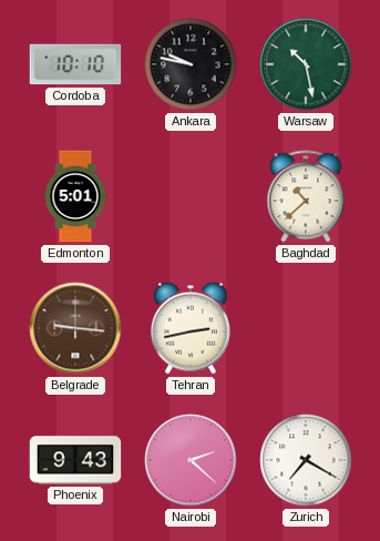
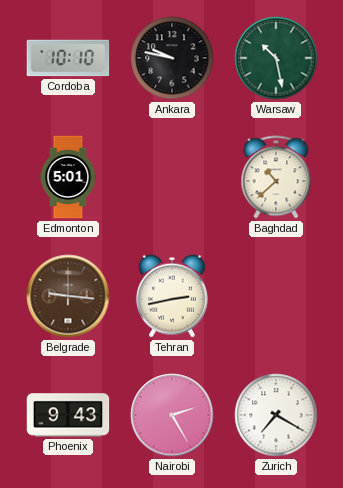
Nairobi: 2:22 -> 2:25 (172, 415)
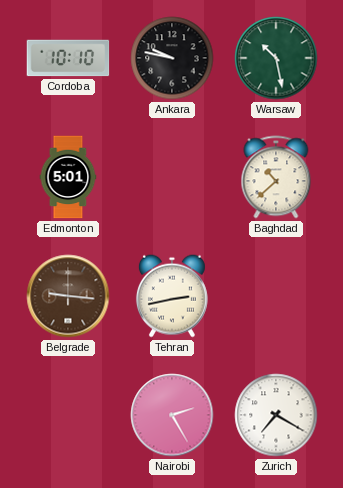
Phoenix: 9:43 -> none (68, 415)
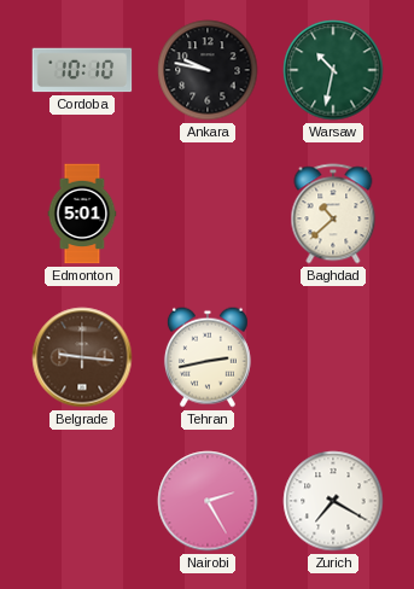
Warsaw: 10:28 -> 10:32 (333, 70)
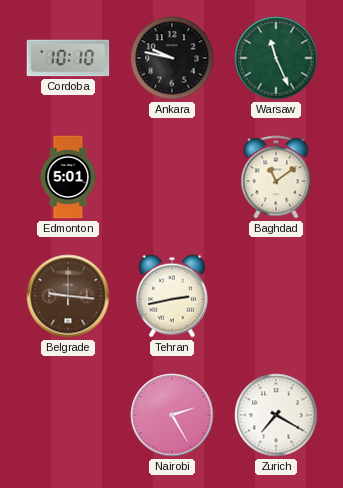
Warsaw: 10:32 -> 11:26 (276, 58)
Baghdad: 10:38 -> 11:09 (276, 177)
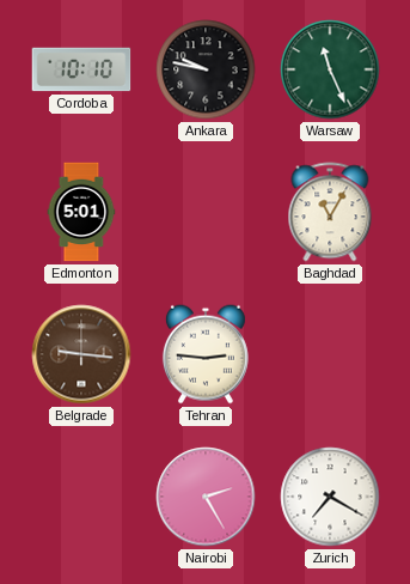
Baghdad: 11:09 -> 11:05 (330, 212)
Tehran: 2:43 -> 2:46 (206, 354)
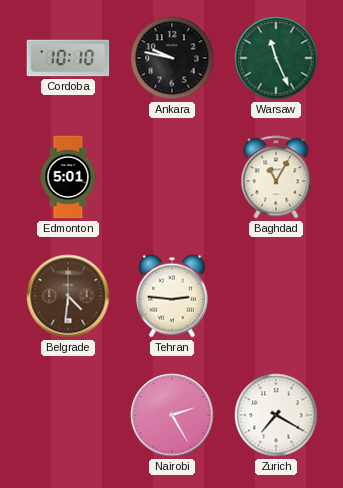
Belgrade: 9:16 -> 4:31 (68, 296)
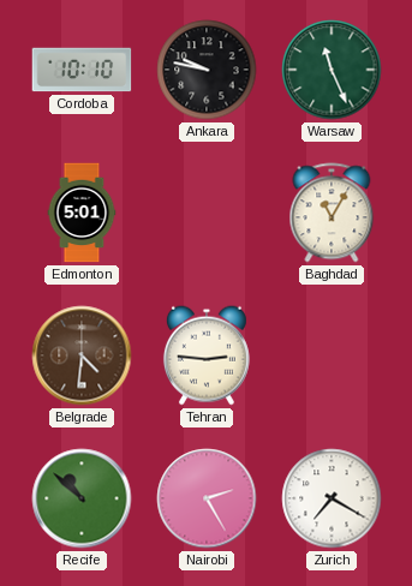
Recife: none -> 10:52 (82, 498)
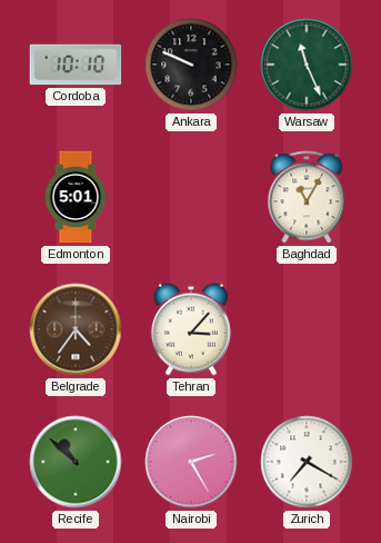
Ankara: 9:47 -> 9:49 (191, 65)
Belgrade: 4:31 -> 4:36 (76, 329)
Tehran: 2:46 -> 3:07 (191, 329)
